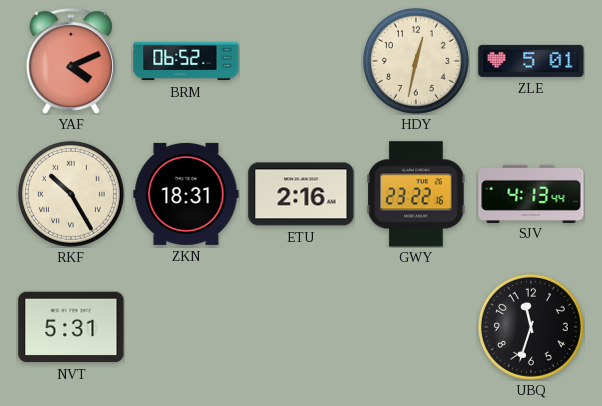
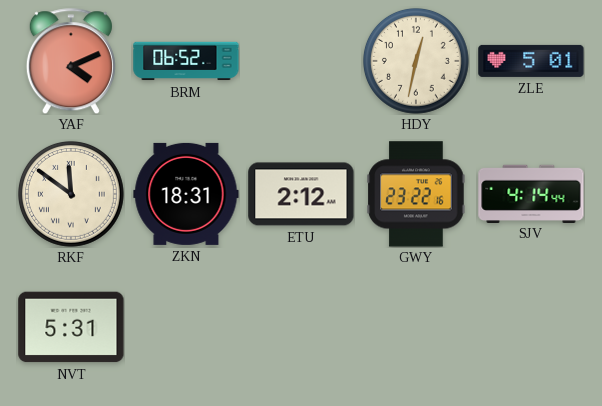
RKF: 10:25 -> 11:51 (71, 194)
ETU: 2:16 -> 2:12 (301, 194)
SJV: 4:13 -> 4:14 (531, 193)
UBQ: 11:33 -> none (531, 327)
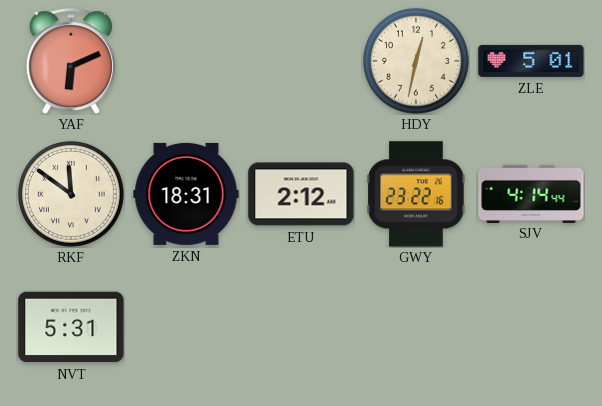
YAF: 4:11 -> 6:11 (71, 61)
BRM: 06:52 -> none (186, 61)
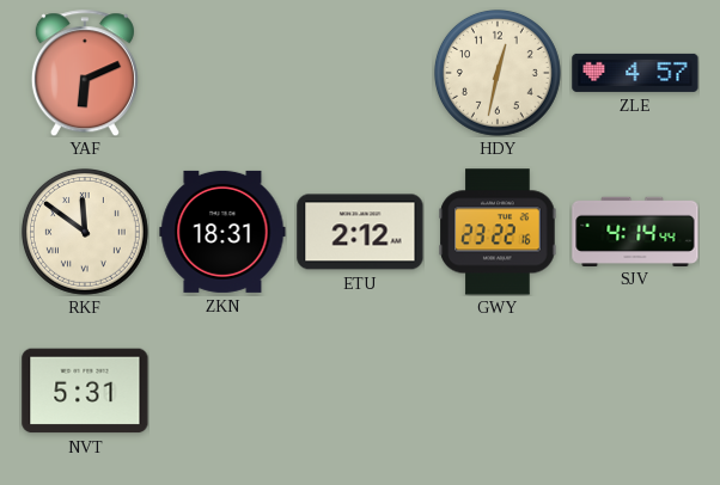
ZLE: 5:01 -> 4:57 (635, 73)
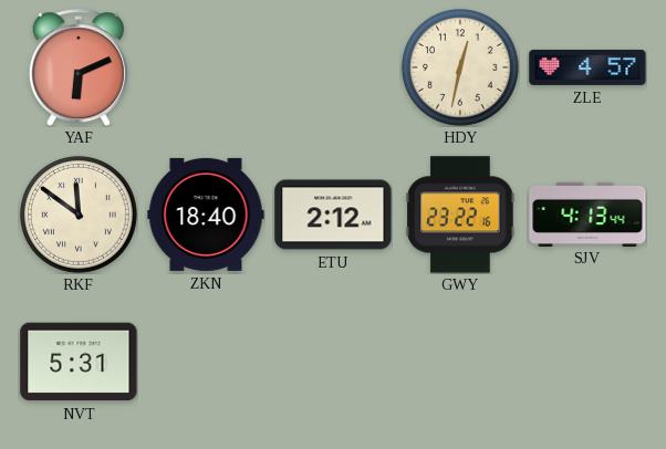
ZKN: 18:31 -> 18:40 (206, 215)
SJV: 4:14 -> 4:13 (587, 213)
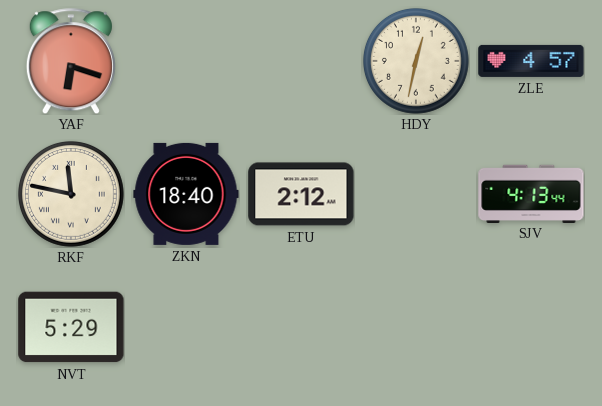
YAF: 6:11 -> 6:18 (71, 61)
RKF: 11:51 -> 11:47 (71, 194)
GWY: 23:22 -> none (460, 215)
NVT: 5:31 -> 5:29 (71, 327)
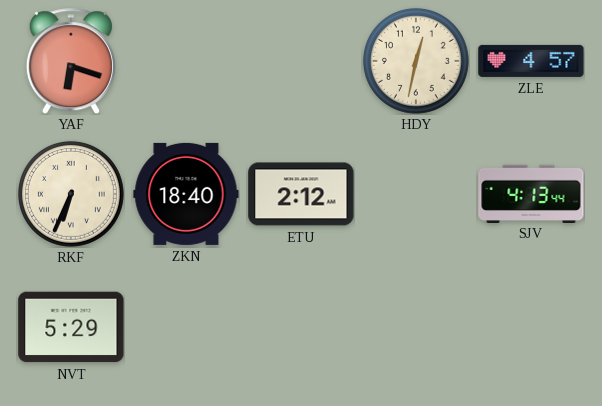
RKF: 11:47 -> 6:34 (71, 194)
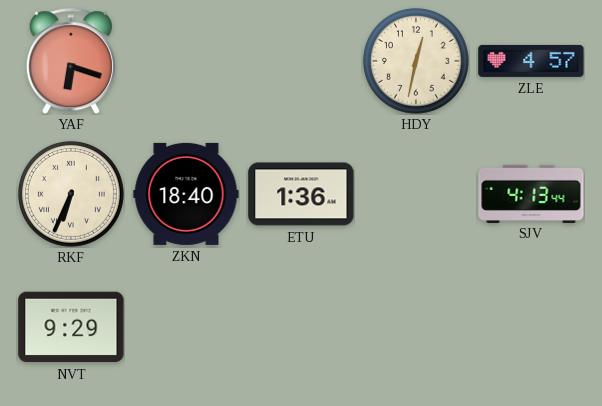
ETU: 2:12 -> 1:36 (301, 194)
NVT: 5:29 -> 9:29 (71, 327)
